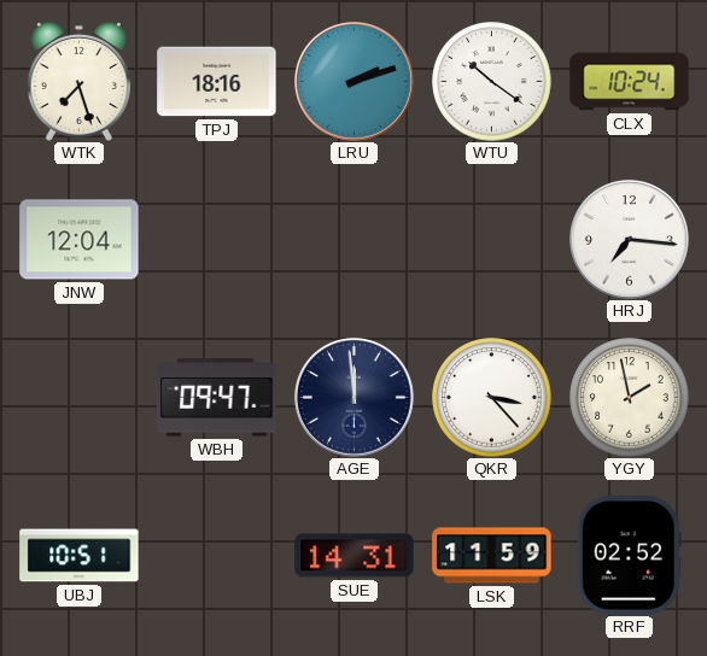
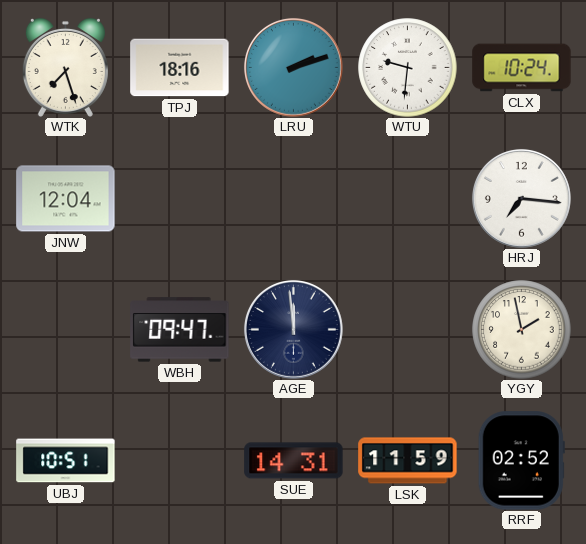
WTU: 10:21 -> 9:31 (408, 68)
QKR: 3:23 -> none (492, 398)
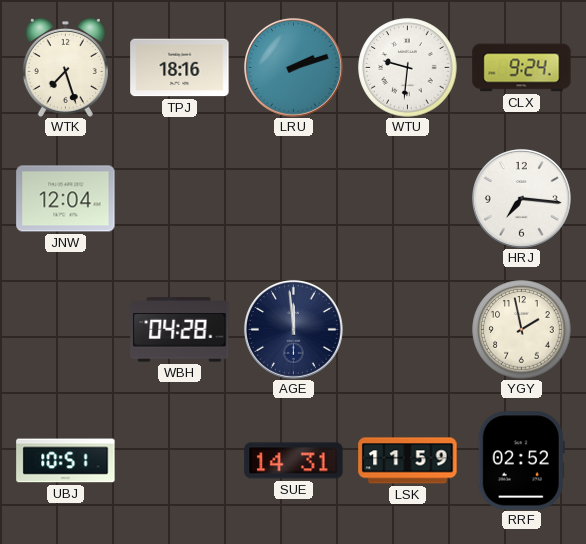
CLX: 10:24 -> 9:24 (522, 68)
WBH: 09:47 -> 04:28 (180, 330)
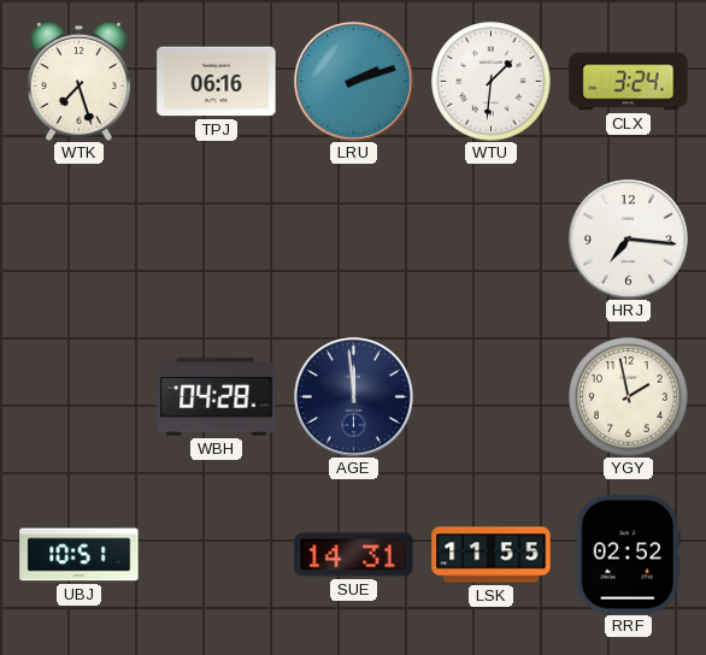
TPJ: 18:16 -> 06:16 (217, 82)
WTU: 9:31 -> 1:31 (492, 82)
CLX: 9:24 -> 3:24 (629, 82)
JNW: 12:04 -> none (66, 199)
LSK: 11:59 -> 11:55 (492, 555)
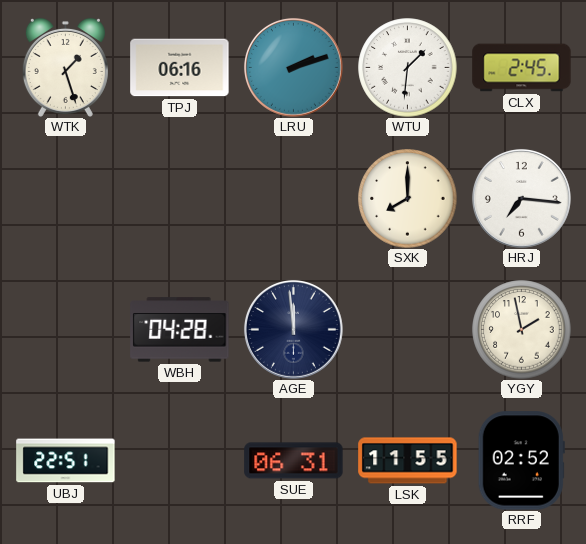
WTK: 7:27 -> 1:27 (65, 67)
CLX: 3:24 -> 2:45 (522, 68)
SXK: none -> 8:00 (408, 199)
UBJ: 10:51 -> 22:51 (66, 461)
SUE: 14:31 -> 06:31 (294, 461)
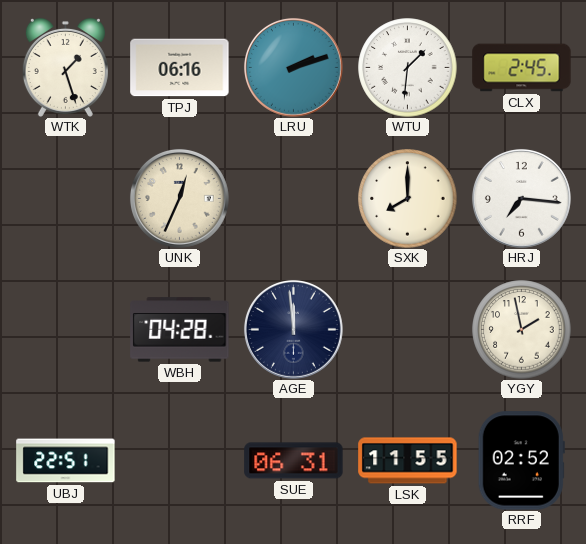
UNK: none -> 12:34 (179, 198)
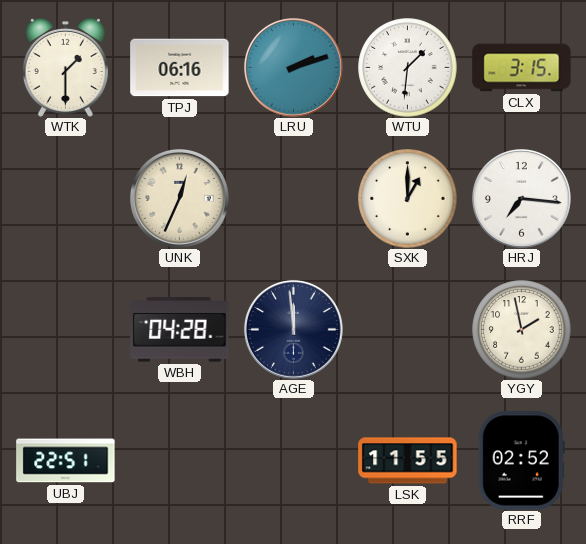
WTK: 1:27 -> 1:30 (65, 67)
CLX: 2:45 -> 3:15 (522, 68)
SXK: 8:00 -> 1:00 (408, 199)
SUE: 06:31 -> none (294, 461)
